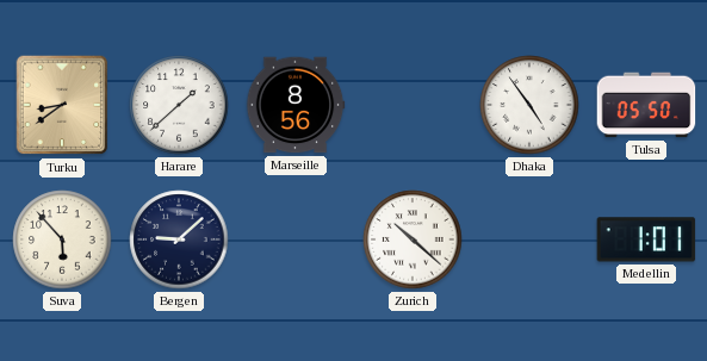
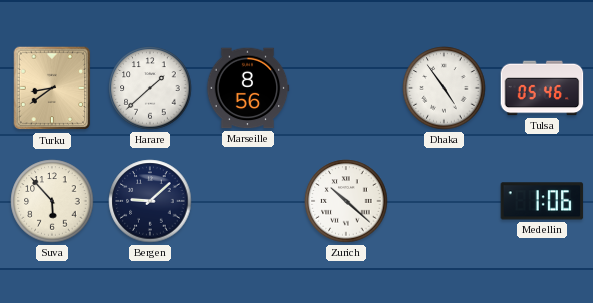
Tulsa: 05:50 -> 05:46 (542, 88)
Medellin: 1:01 -> 1:06 (542, 201)
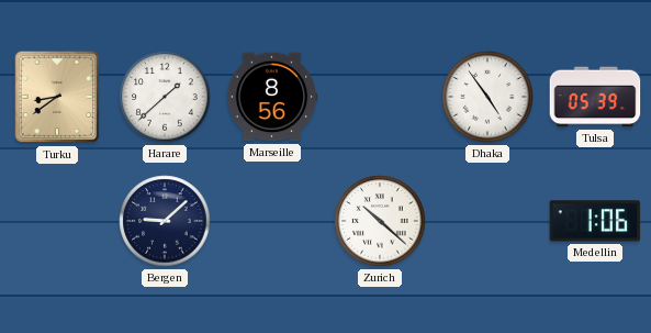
Tulsa: 05:46 -> 05:39 (595, 97)
Suva: 5:53 -> none (52, 201)
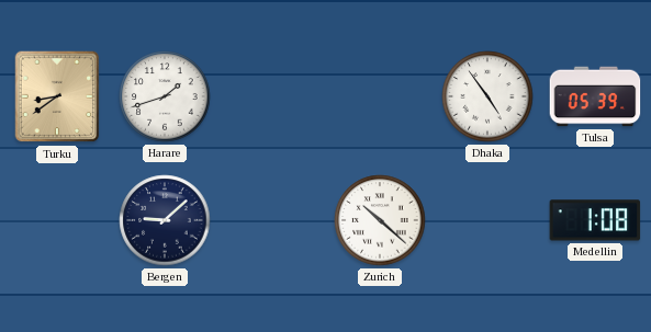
Harare: 1:38 -> 1:42 (165, 96)
Marseille: 8:56 -> none (272, 97)
Medellin: 1:06 -> 1:08 (595, 220)
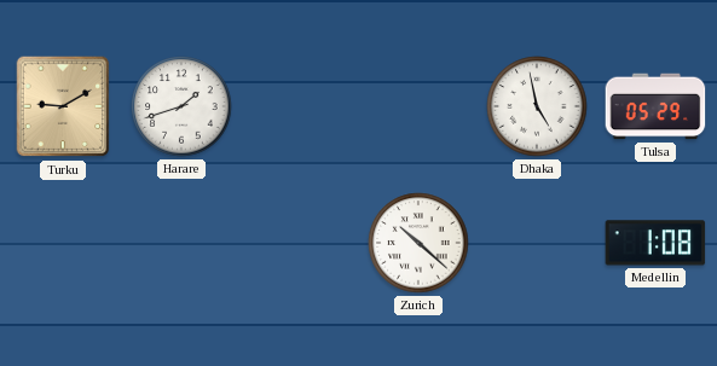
Turku: 8:39 -> 9:10 (63, 106)
Dhaka: 4:54 -> 4:58 (537, 106)
Tulsa: 05:39 -> 05:29 (655, 106)
Bergen: 9:08 -> none (165, 220)
